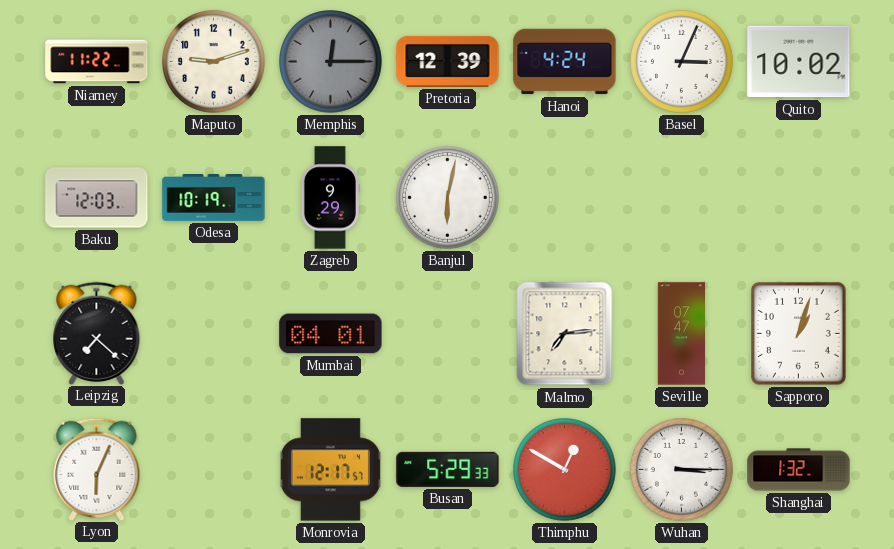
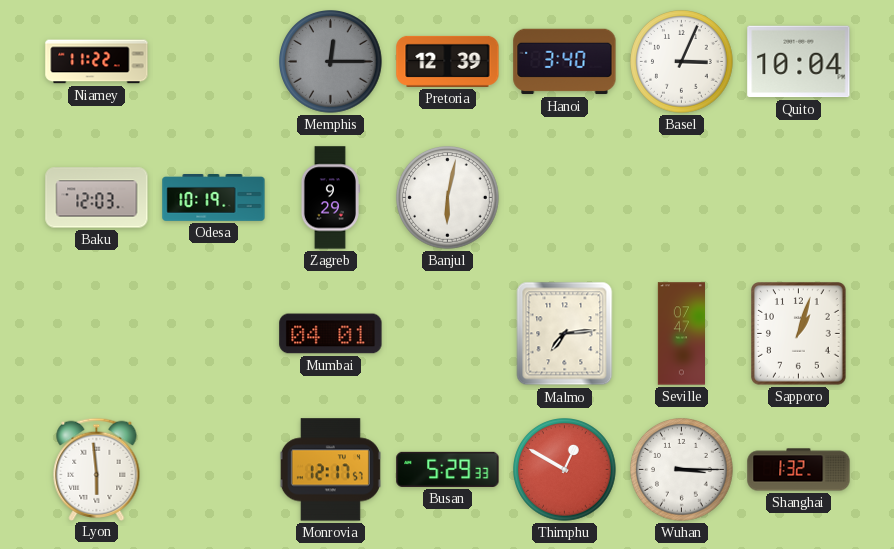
Maputo: 9:12 -> none (214, 62)
Hanoi: 4:24 -> 3:40 (565, 62)
Quito: 10:02 -> 10:04 (799, 62)
Leipzig: 7:22 -> none (97, 333)
Lyon: 6:04 -> 5:59 (97, 469)
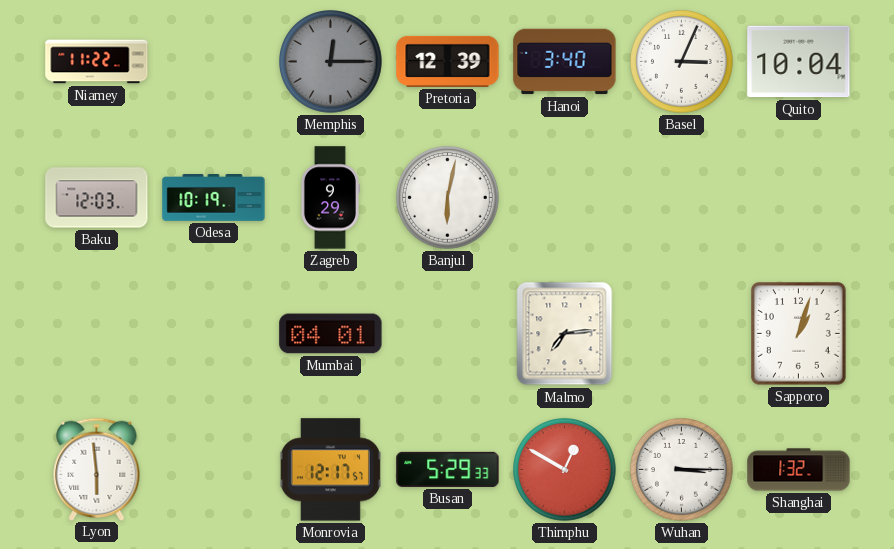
Seville: 07:47 -> none (682, 334)
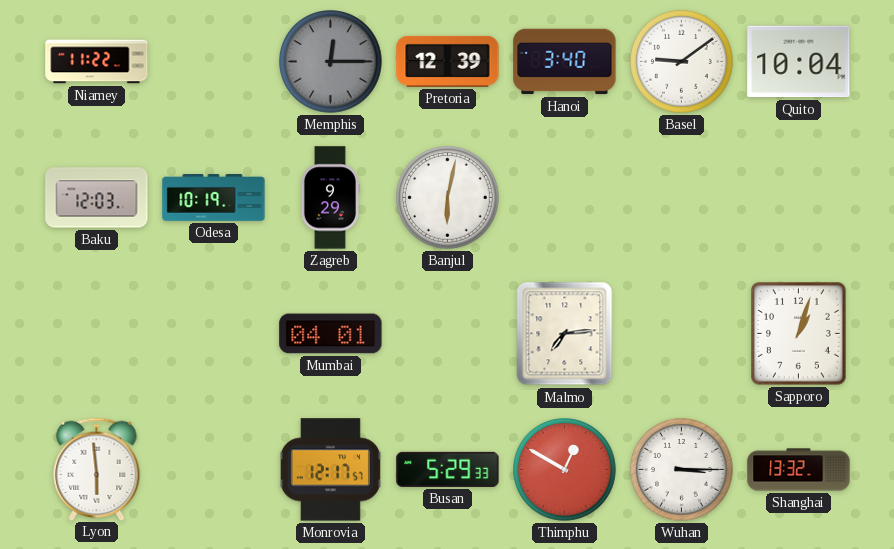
Basel: 3:04 -> 9:09 (682, 62)
Shanghai: 1:32 -> 13:32 (799, 470)
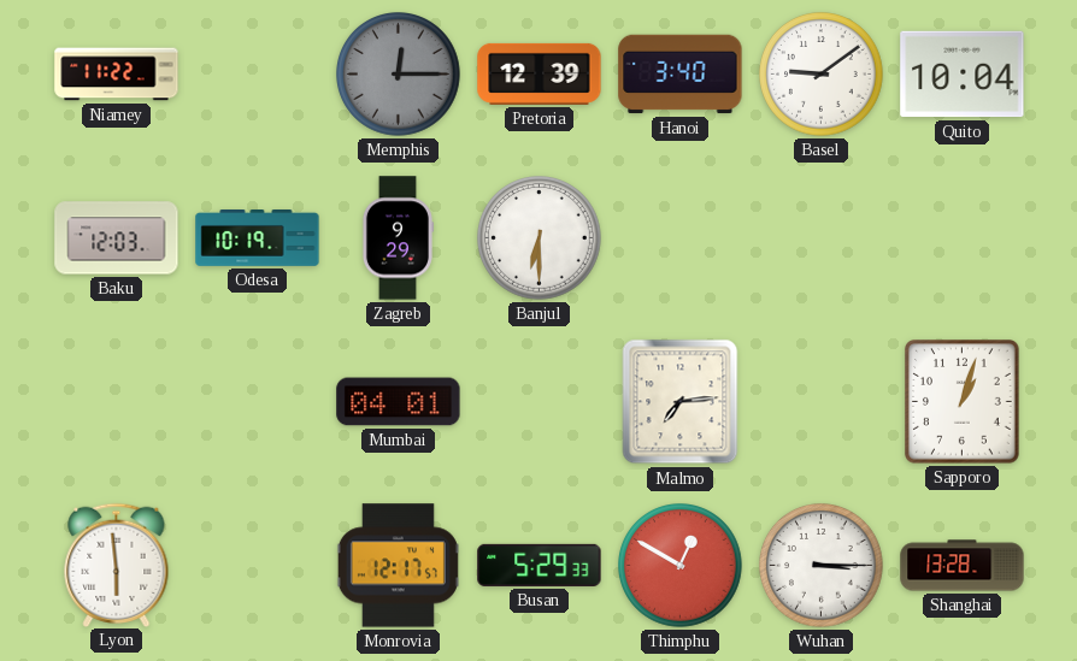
Banjul: 6:02 -> 6:30 (540, 238)
Shanghai: 13:32 -> 13:28 (963, 566)
